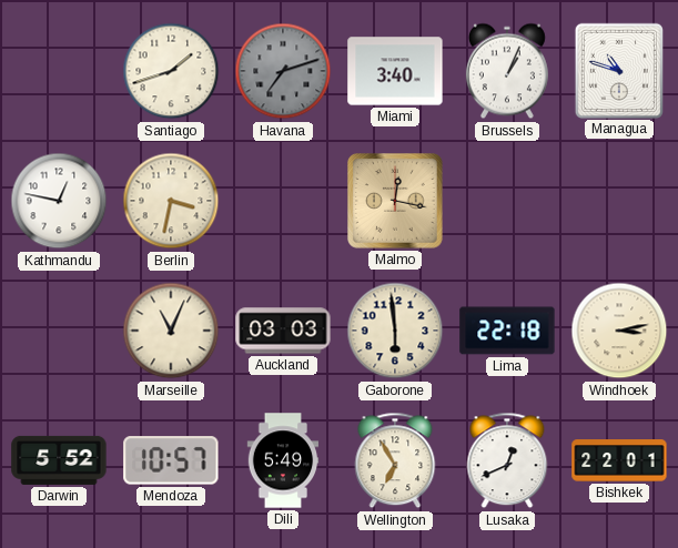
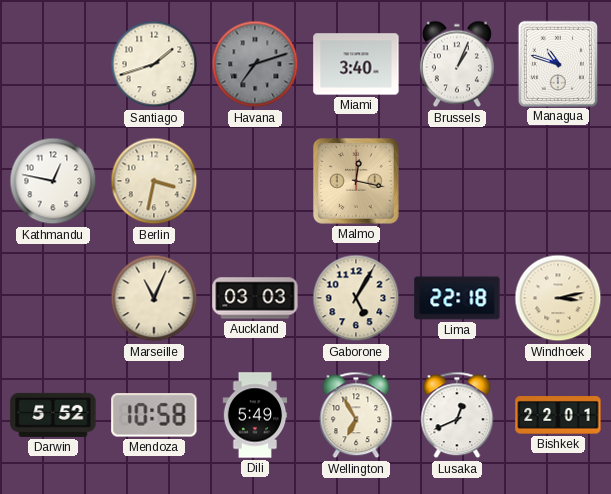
Gaborone: 5:59 -> 5:05 (356, 298)
Mendoza: 10:57 -> 10:58 (154, 415)
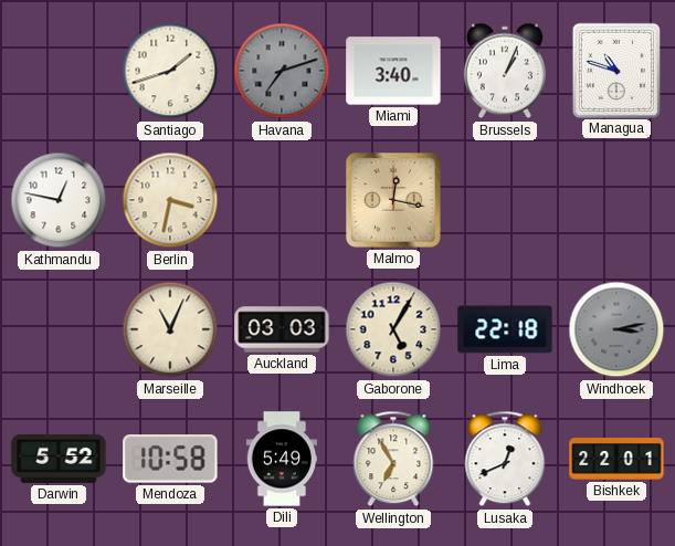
Windhoek dial: cream -> grey (616, 329)
